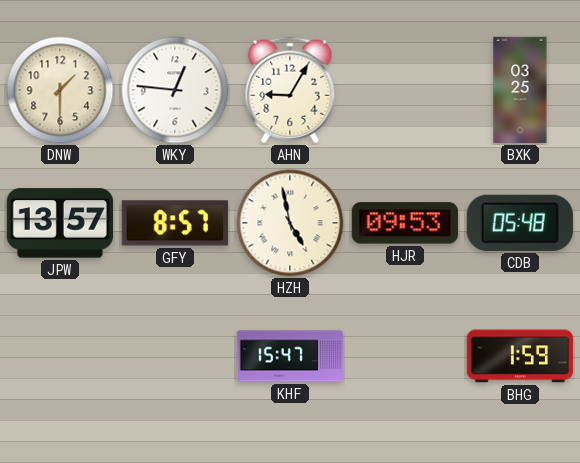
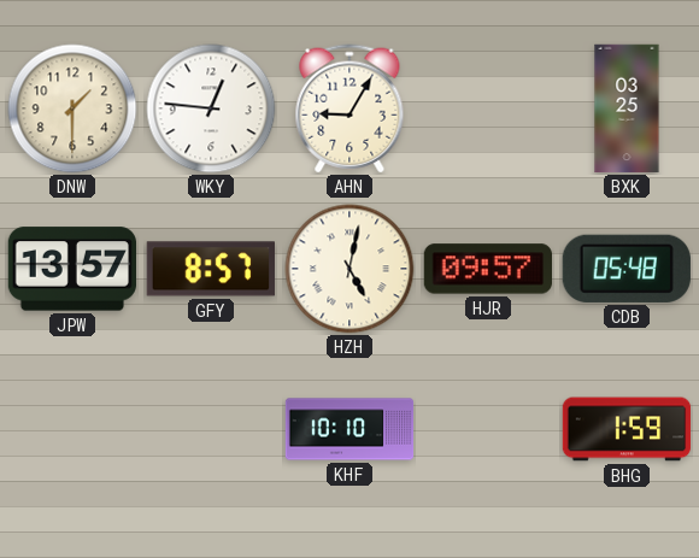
HZH: 4:58 -> 5:02 (349, 269)
HJR: 09:53 -> 09:57 (487, 269)
KHF: 15:47 -> 10:10 (349, 429)
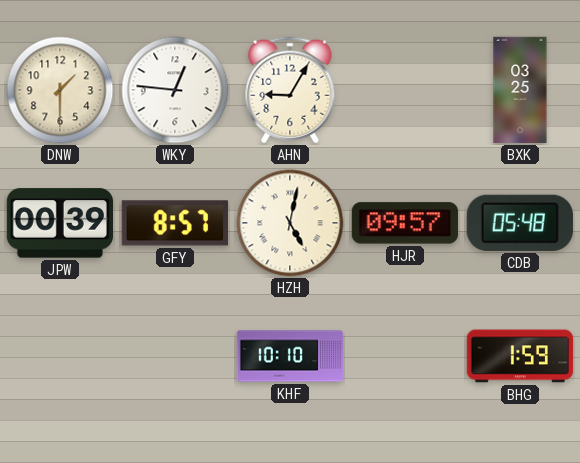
JPW: 13:57 -> 00:39 (59, 223)
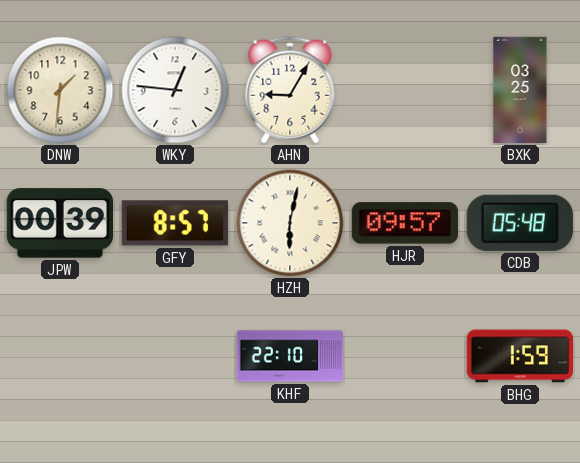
DNW: 1:30 -> 1:31 (60, 90)
HZH: 5:02 -> 6:02 (290, 223)
KHF: 10:10 -> 22:10 (290, 356)
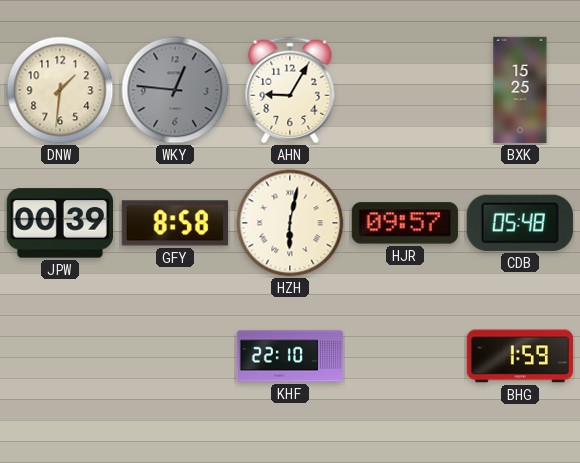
WKY dial: white -> grey (175, 90)
BXK: 03:25 -> 15:25 (520, 90)
GFY: 8:57 -> 8:58 (175, 223)
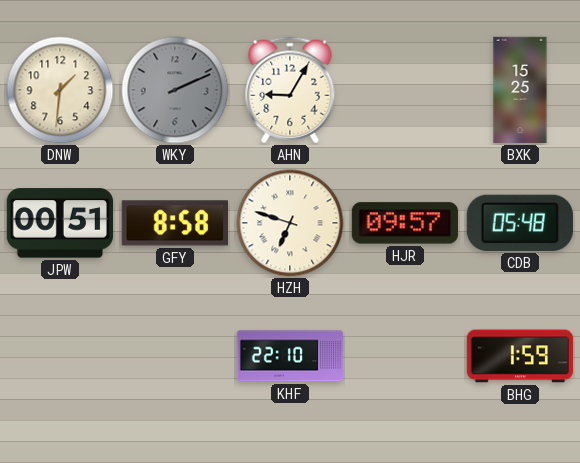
WKY: 12:46 -> 2:11 (175, 90)
JPW: 00:39 -> 00:51 (59, 223)
HZH: 6:02 -> 6:48 (290, 223)
